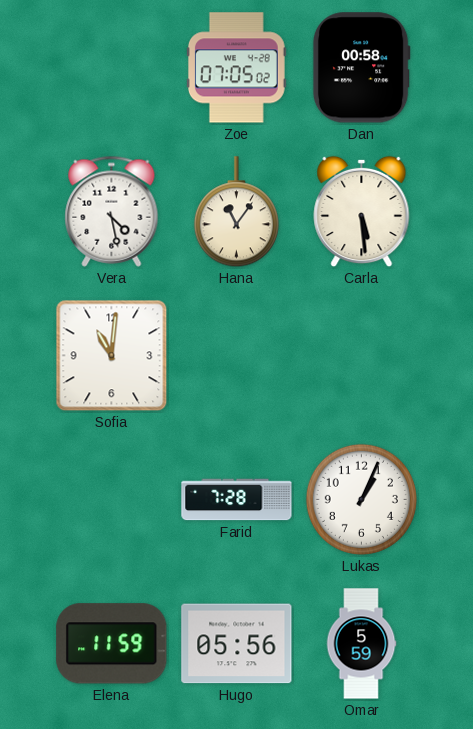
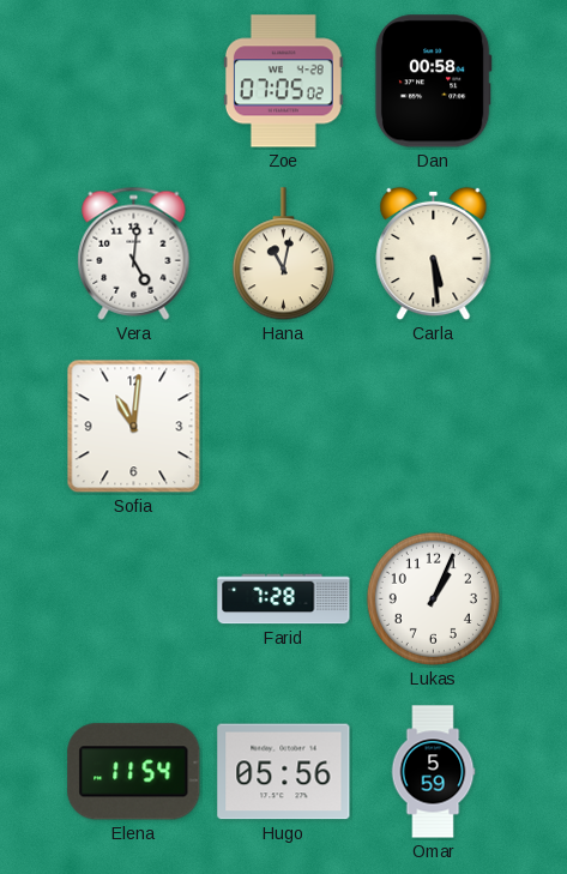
Vera: 4:28 -> 5:01 (134, 253)
Hana: 11:06 -> 11:02 (283, 254)
Elena: 11:59 -> 11:54 (134, 772)
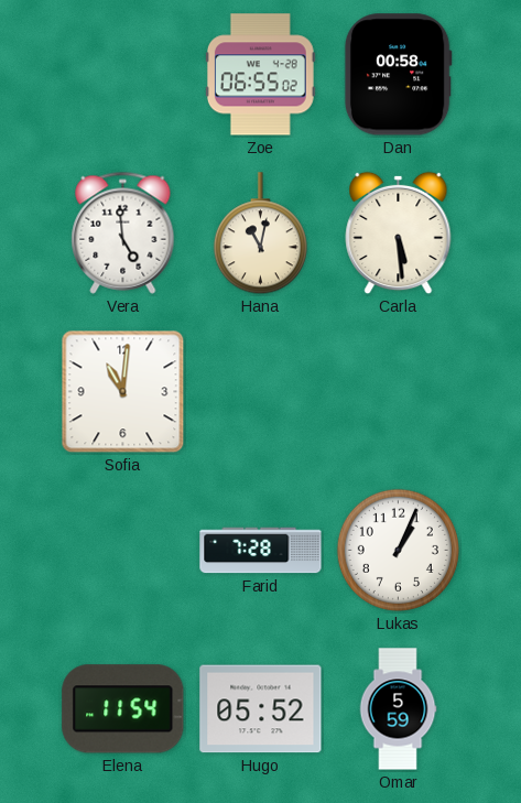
Zoe: 07:05 -> 06:55 (260, 75)
Vera: 5:01 -> 4:59 (123, 232)
Hugo: 05:56 -> 05:52 (261, 709)
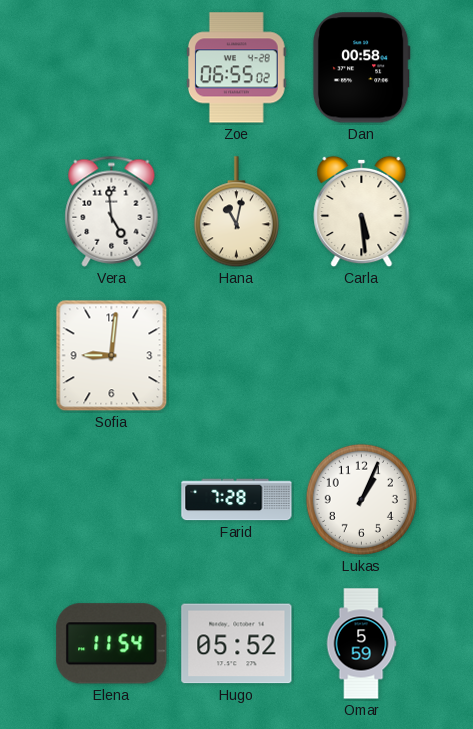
Sofia: 11:01 -> 9:01 (112, 356)
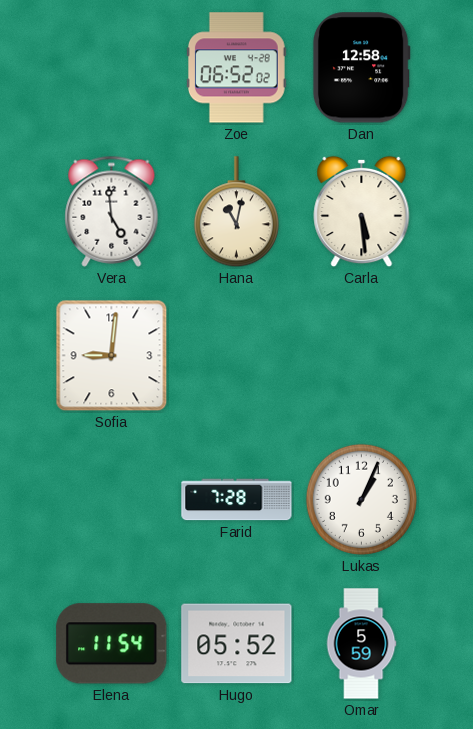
Zoe: 06:55 -> 06:52 (236, 68)
Dan: 00:58 -> 12:58 (361, 68)
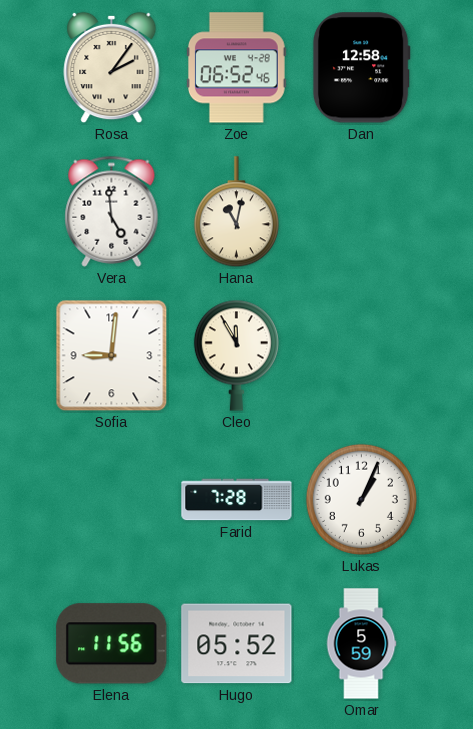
Rosa: none -> 2:06 (112, 68)
Zoe: 06:52:02 -> 06:52:46 (236, 68)
Carla: 5:29 -> none (362, 212)
Cleo: none -> 11:55 (236, 355)
Elena: 11:54 -> 11:56 (112, 644)
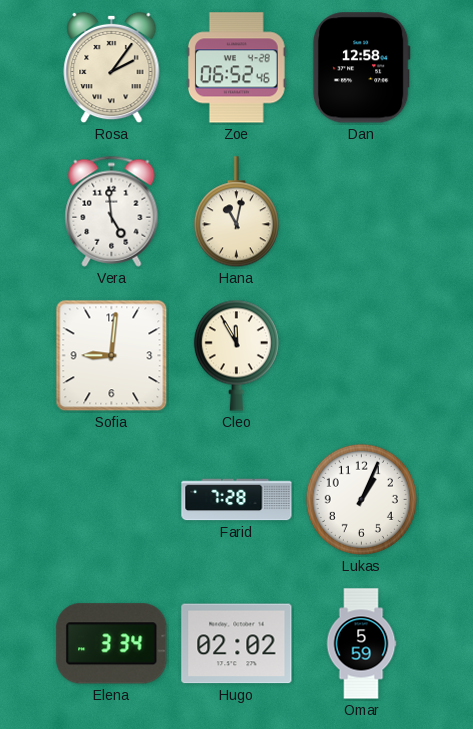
Elena: 11:56 -> 3:34 (112, 644)
Hugo: 05:52 -> 02:02 (237, 644)
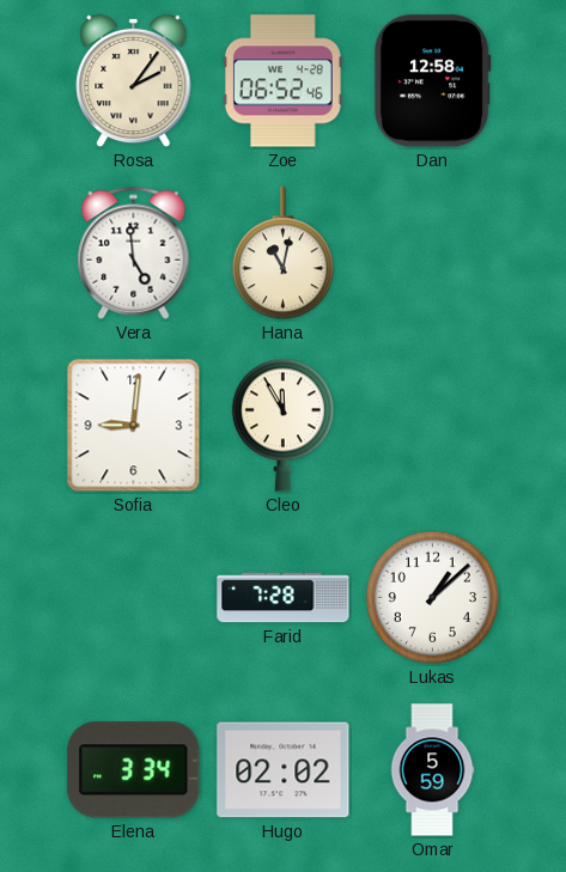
Lukas: 1:04 -> 1:08 (432, 597)
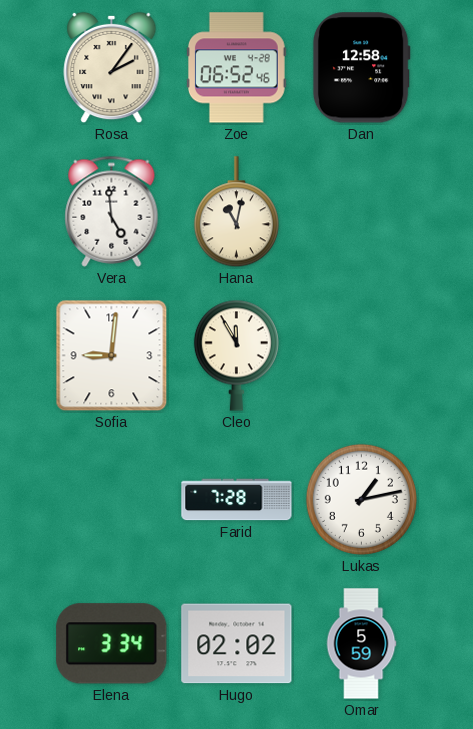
Lukas: 1:08 -> 1:13 (361, 499)
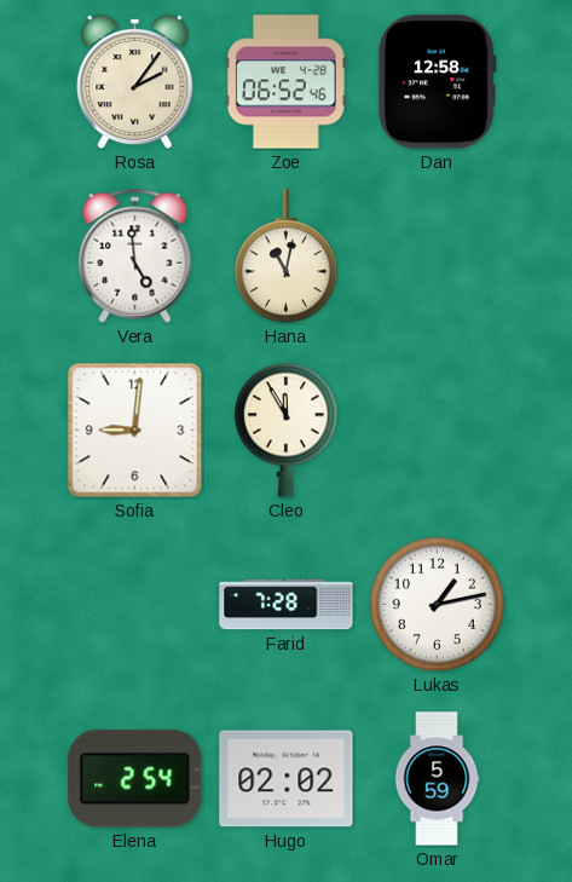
Elena: 3:34 -> 2:54 (135, 779)
